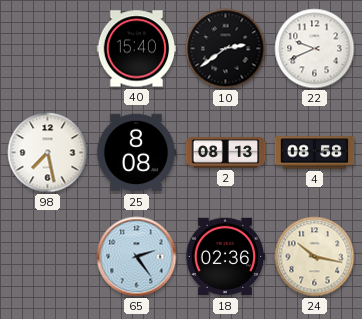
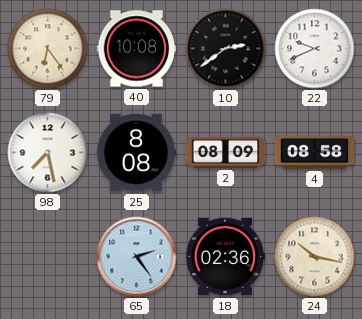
79: none -> 6:24 (48, 49)
40: 15:40 -> 10:08 (137, 49)
2: 08:13 -> 08:09 (226, 153)
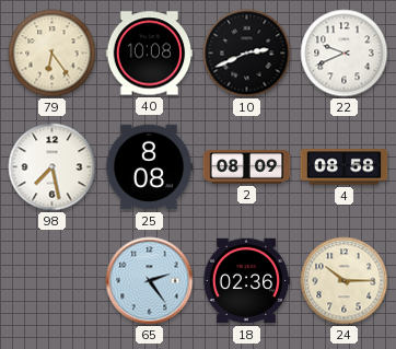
10: 2:39 -> 2:41 (247, 54)
24: 10:17 -> 10:15 (345, 281)
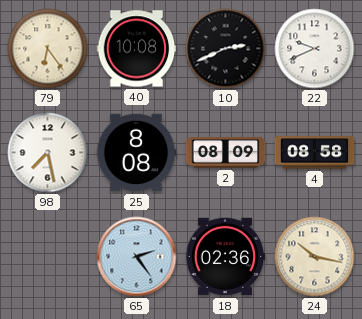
24: 10:15 -> 10:17 (315, 257)
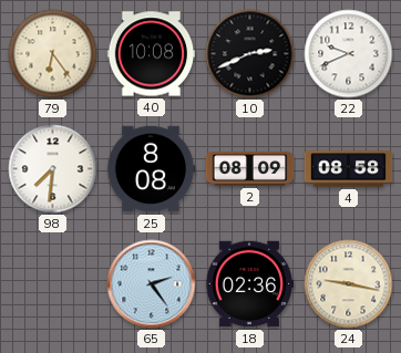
98: 7:28 -> 7:31 (53, 169)
24: 10:17 -> 9:17 (349, 284)
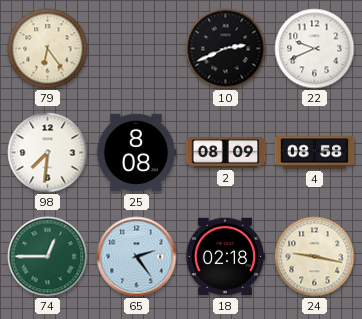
40: 10:08 -> none (152, 54)
74: none -> 12:45 (48, 257)
18: 02:36 -> 02:18 (225, 257)
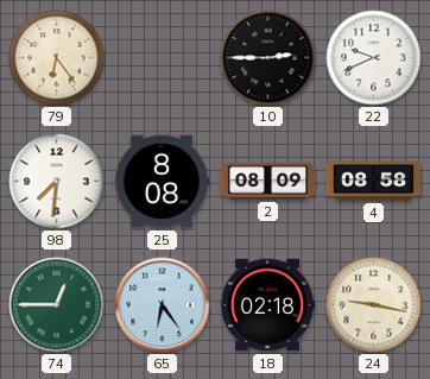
10: 2:41 -> 2:45 (268, 58)
65: 2:24 -> 6:24 (163, 305)
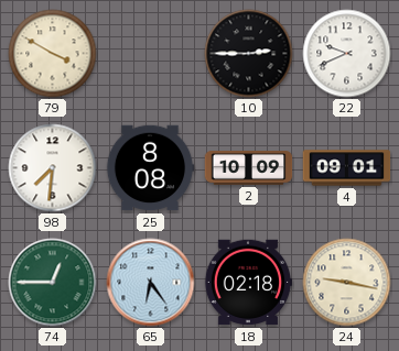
79: 6:24 -> 3:50 (53, 54)
2: 08:09 -> 10:09 (249, 168)
4: 08:58 -> 09:01 (347, 168)
